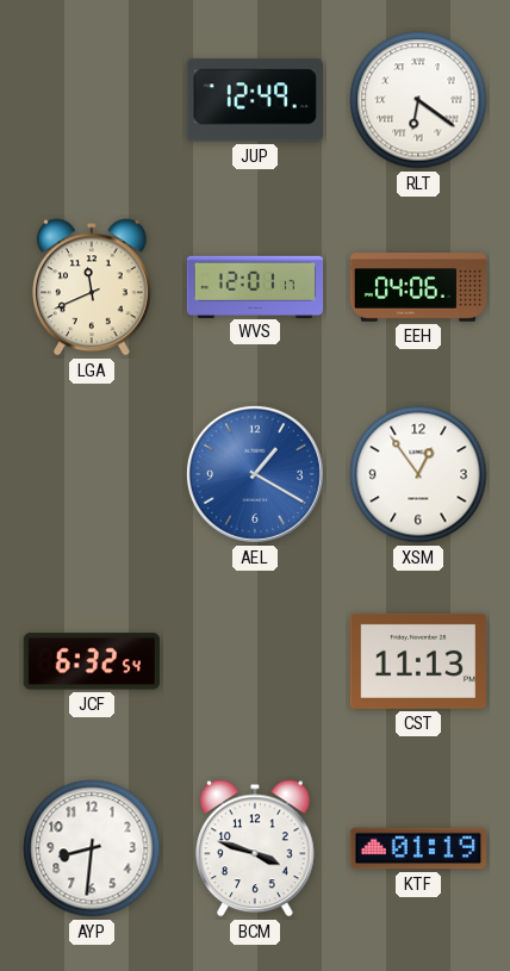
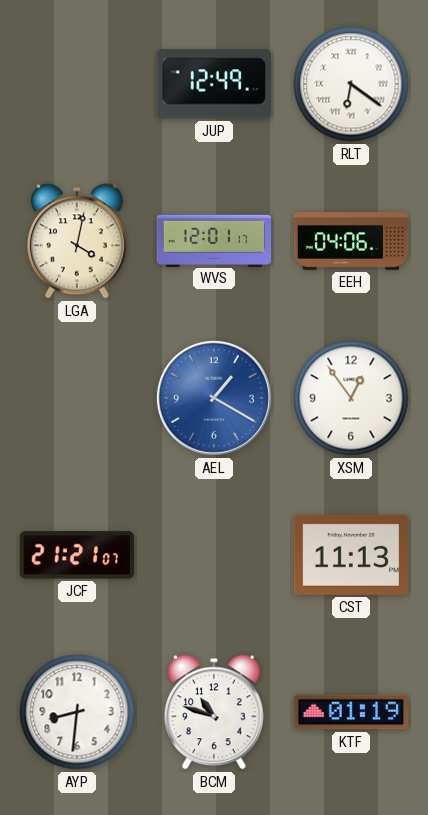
LGA: 11:41 -> 4:02 (78, 241)
JCF: 6:32 -> 21:21 (77, 555)
BCM: 3:48 -> 10:48 (215, 712)
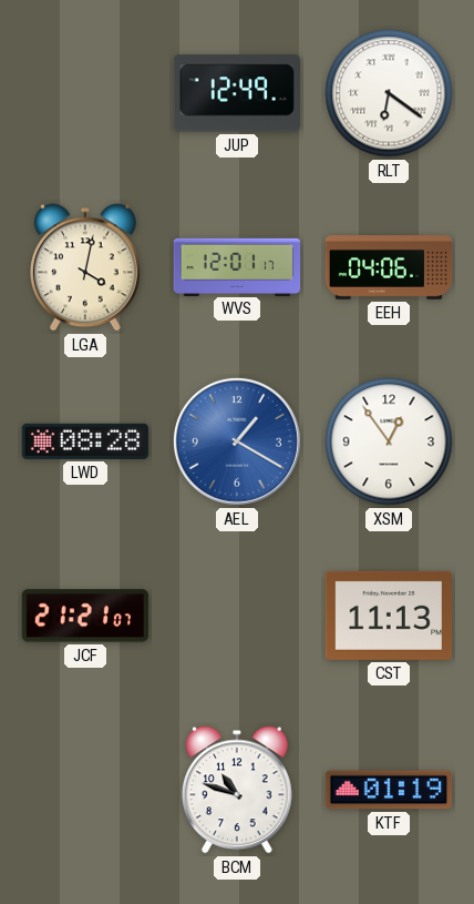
LWD: none -> 08:28 (85, 441)
AYP: 8:31 -> none (77, 712)
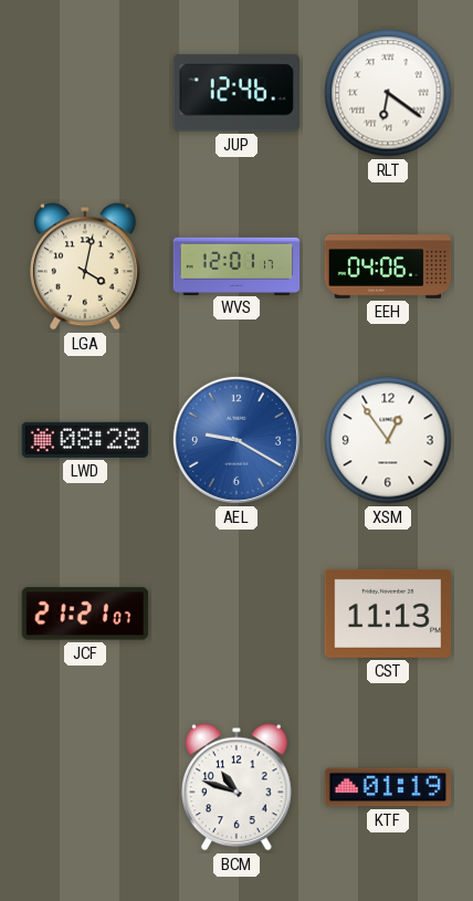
JUP: 12:49 -> 12:46 (235, 93)
AEL: 1:20 -> 9:20 (236, 440)
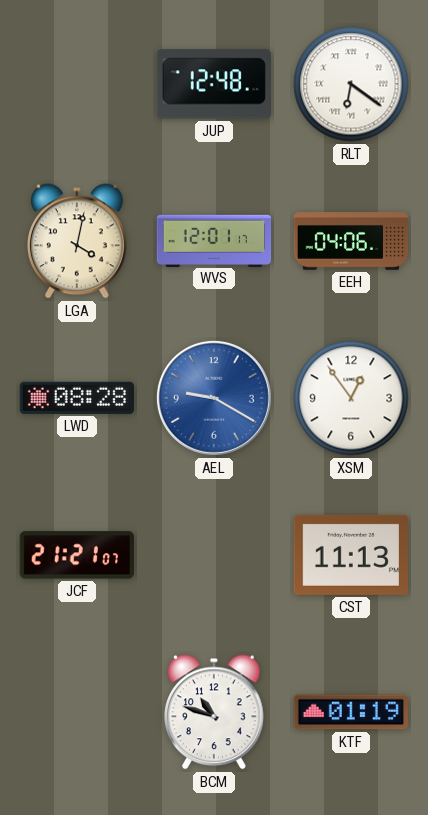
JUP: 12:46 -> 12:48 (213, 84)
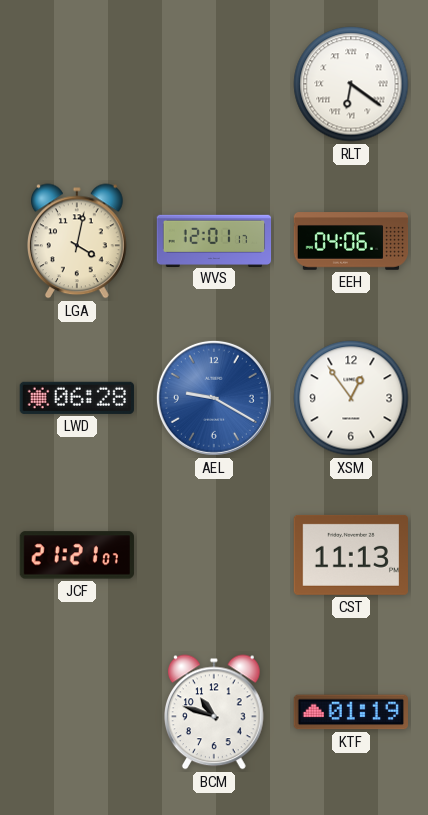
JUP: 12:48 -> none (213, 84)
LWD: 08:28 -> 06:28 (77, 398)
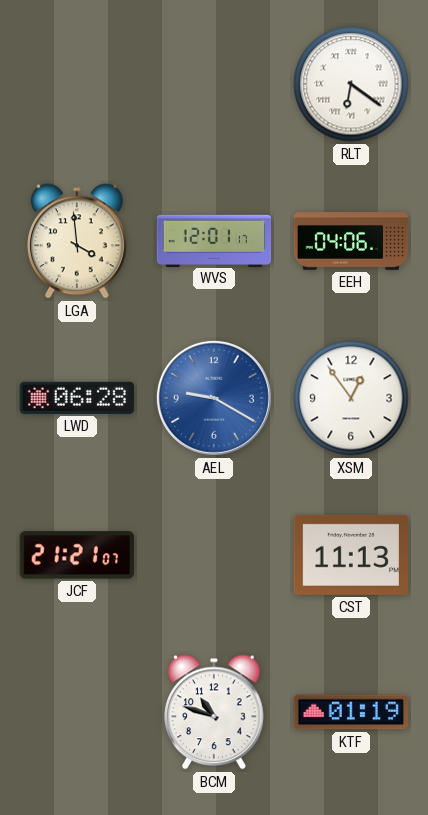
LGA: 4:02 -> 3:59 (78, 241)
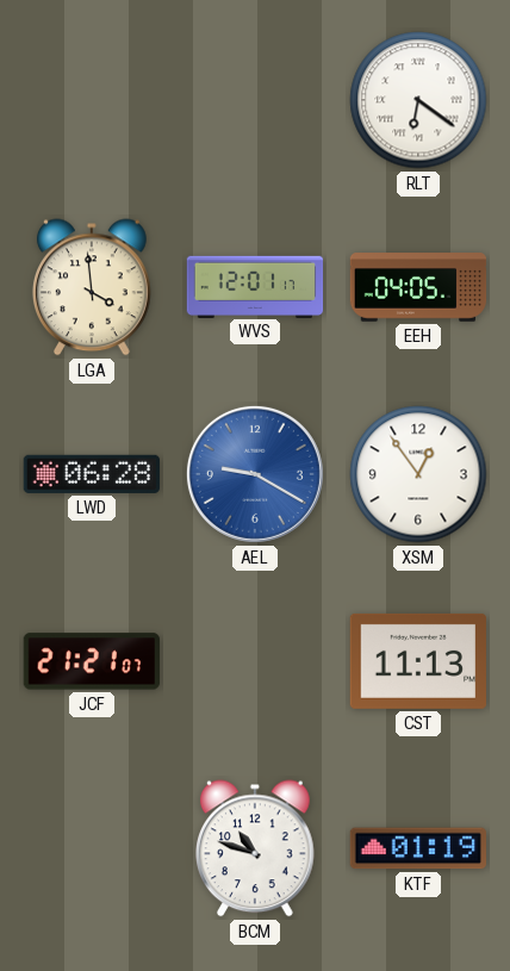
EEH: 04:06 -> 04:05 (418, 287)
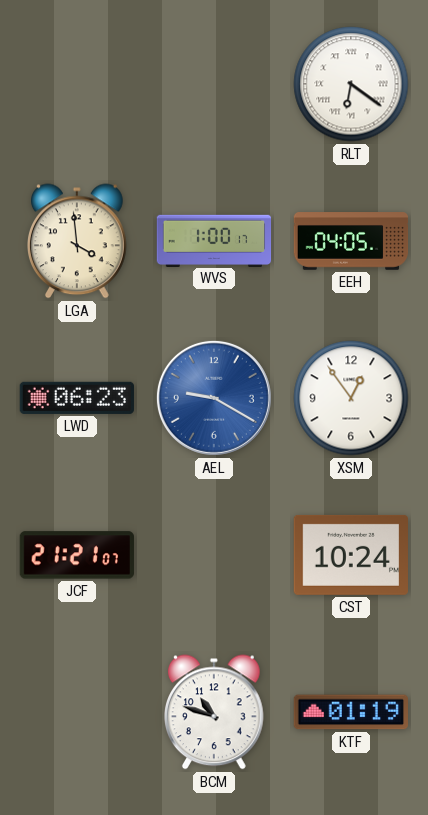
WVS: 12:01 -> 1:00 (214, 240)
LWD: 06:28 -> 06:23 (77, 398)
CST: 11:13 -> 10:24 (350, 555)
